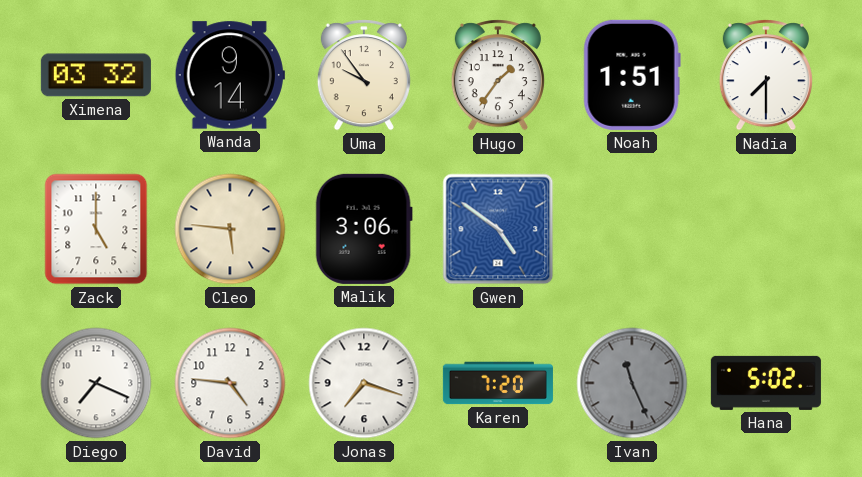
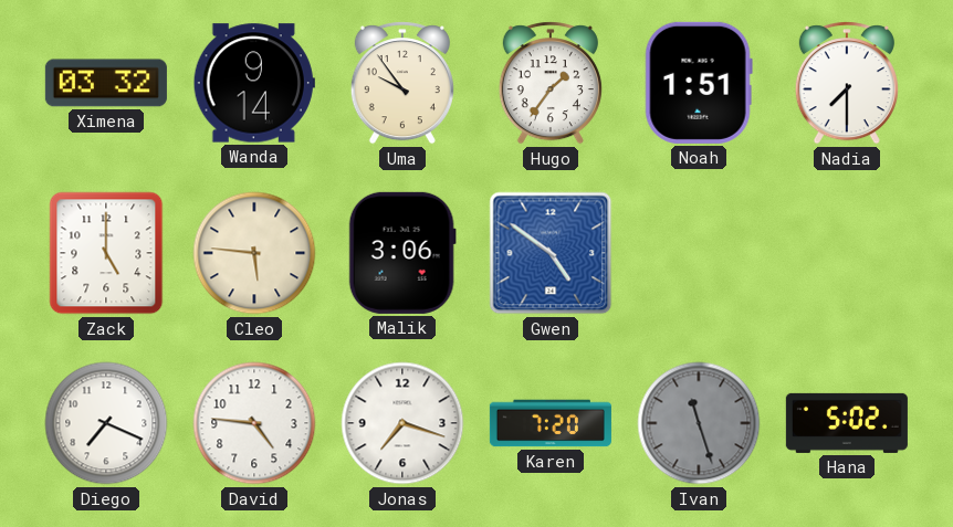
Ivan: 11:26 -> 11:27 (699, 423)
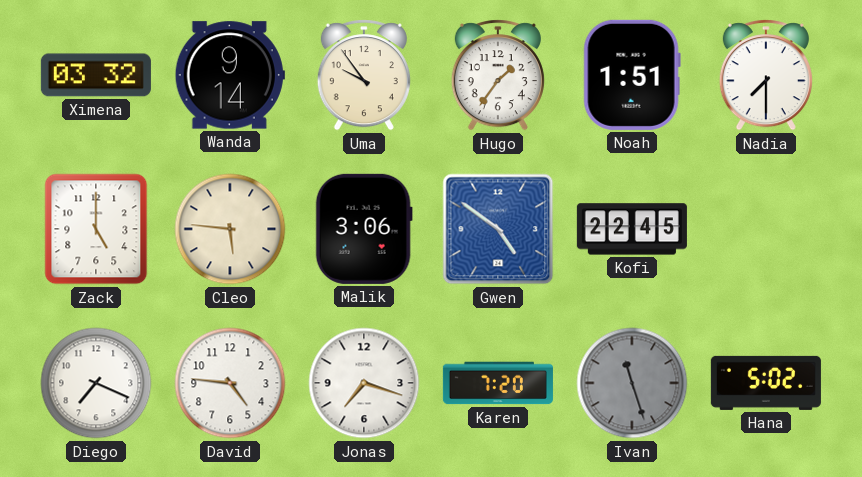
Kofi: none -> 22:45 (632, 229)
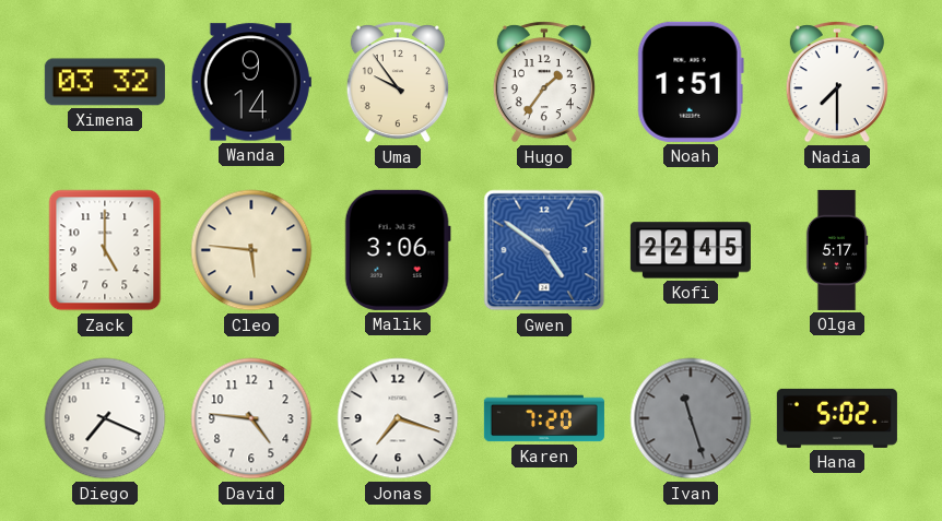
Olga: none -> 5:17 (837, 250)
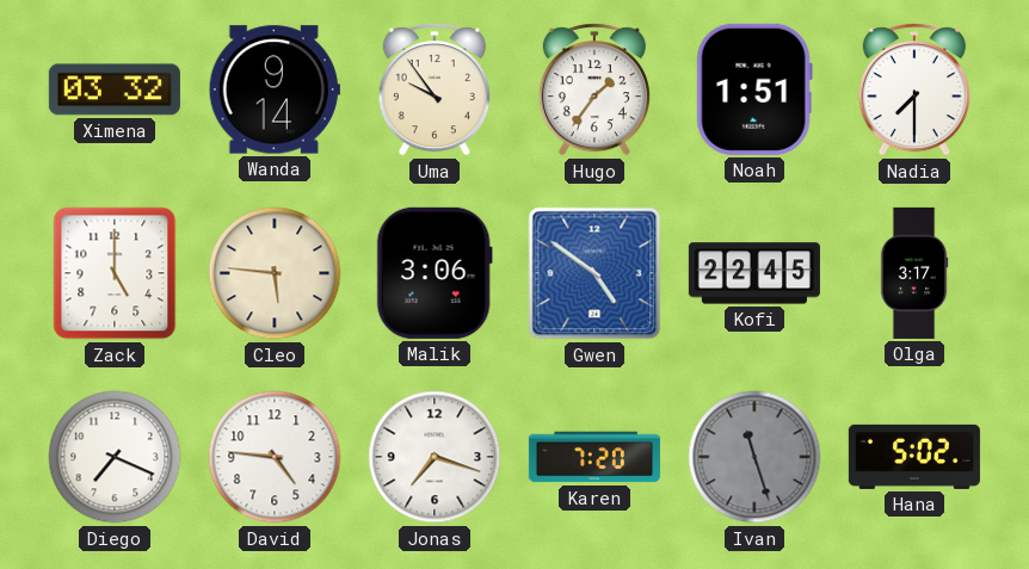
Olga: 5:17 -> 3:17 (914, 273)
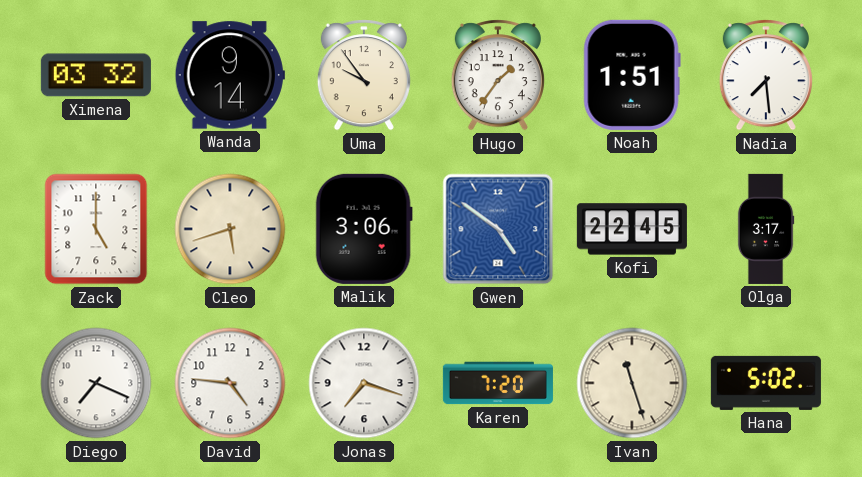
Nadia: 7:30 -> 7:29 (766, 75)
Cleo: 5:46 -> 5:42 (230, 229)
Ivan dial: grey -> cream (632, 383)
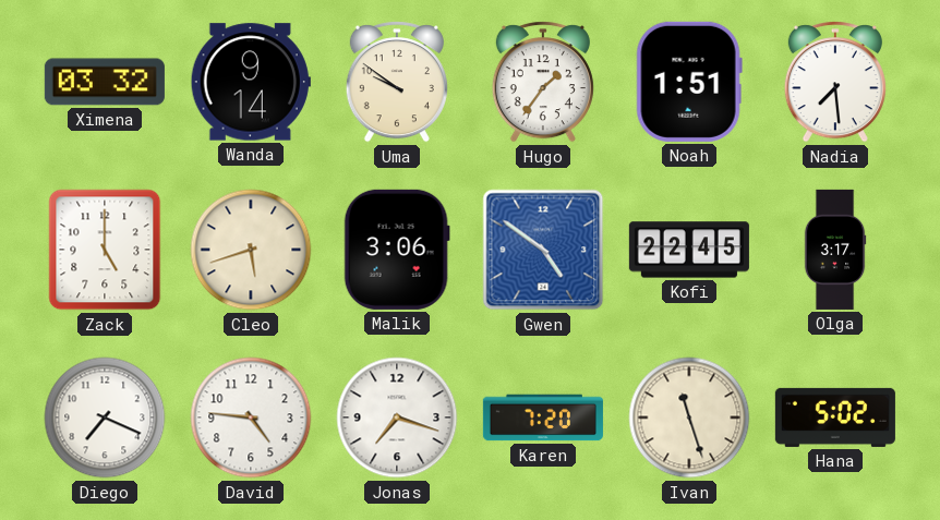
Uma: 9:54 -> 9:51 (397, 82)
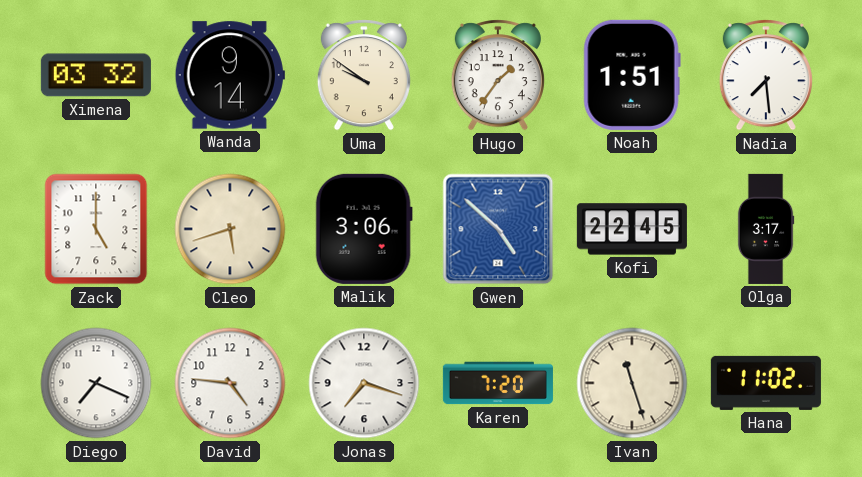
Gwen: 4:51 -> 4:52 (498, 229)
Hana: 5:02 -> 11:02 (766, 383)
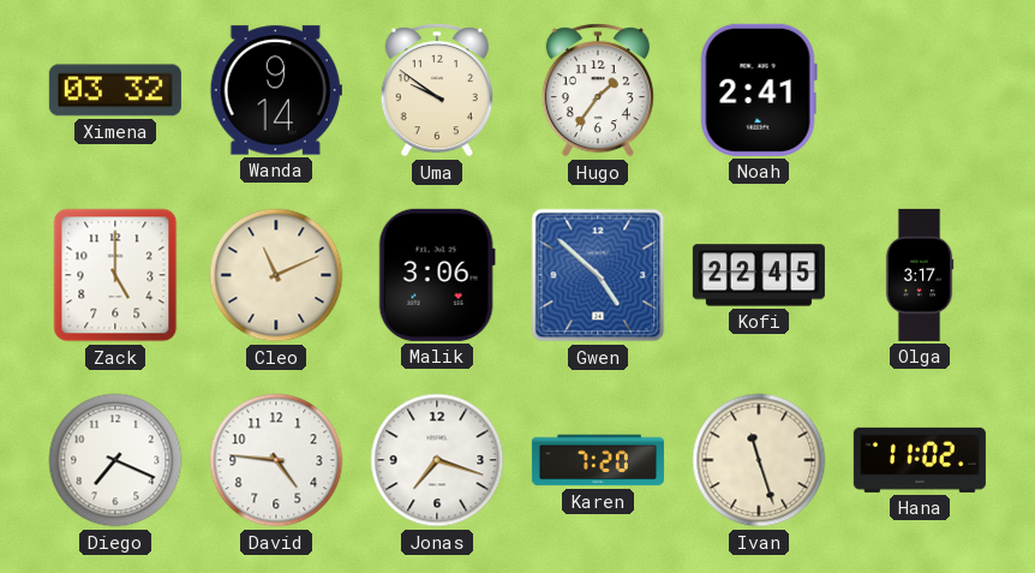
Noah: 1:51 -> 2:41 (759, 90)
Nadia: 7:29 -> none (766, 75)
Cleo: 5:42 -> 11:11 (276, 275)
